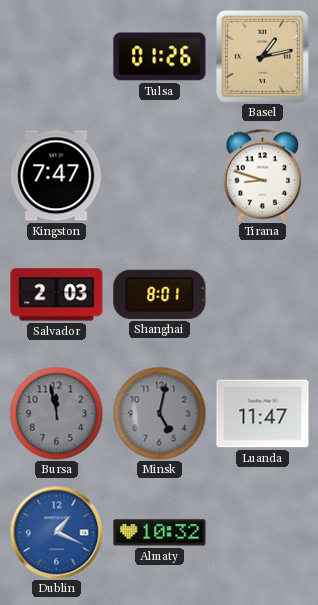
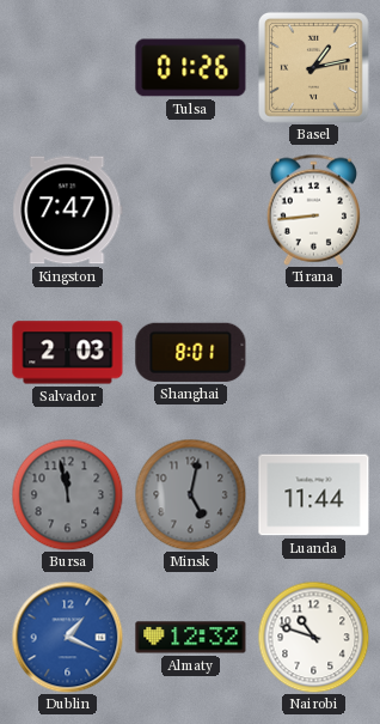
Tirana: 8:48 -> 8:44 (313, 209)
Luanda: 11:47 -> 11:44 (314, 495)
Almaty: 10:32 -> 12:32 (191, 638)
Nairobi: none -> 10:48 (313, 637)
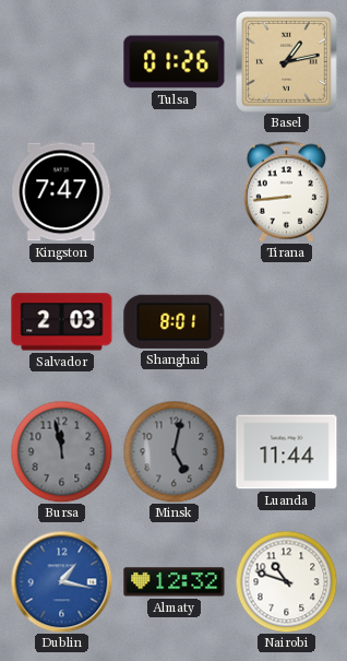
Dublin: 1:19 -> 1:17 (61, 581)
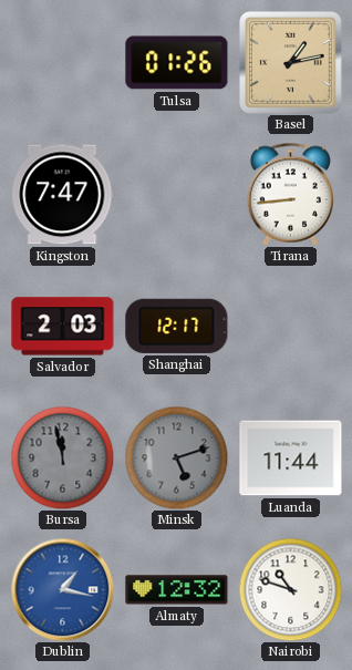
Shanghai: 8:01 -> 12:17 (177, 326)
Minsk: 5:02 -> 5:12 (176, 457)
